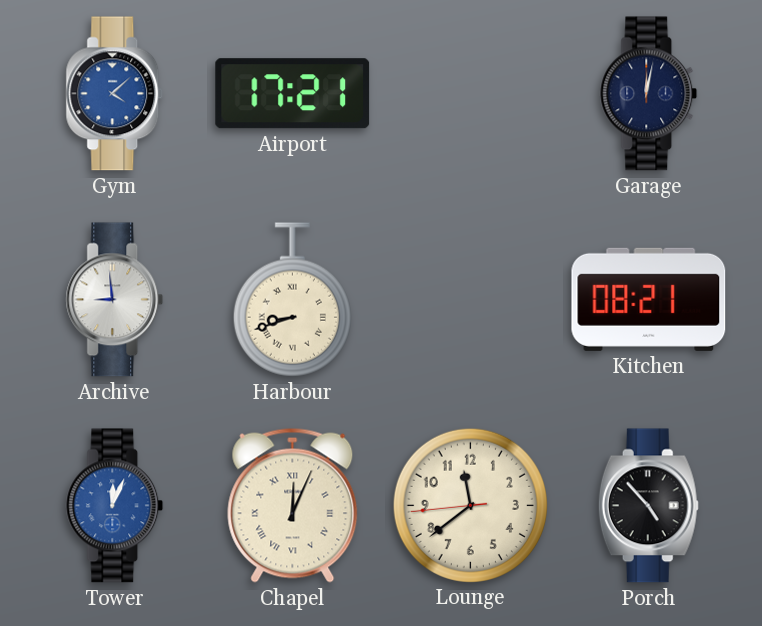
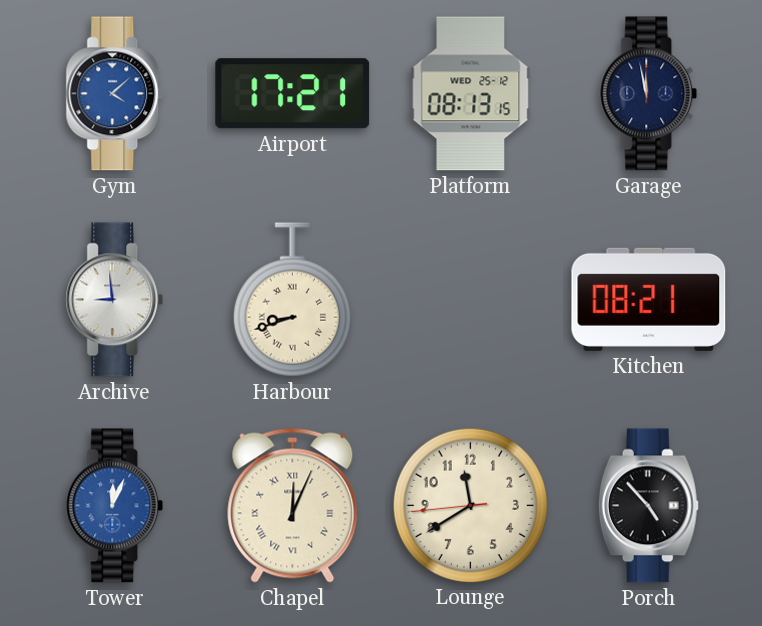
Platform: none -> 08:13 (471, 94)
Garage: 12:02 -> 11:58 (649, 94)
Lounge: 11:38 -> 11:39 (470, 505)
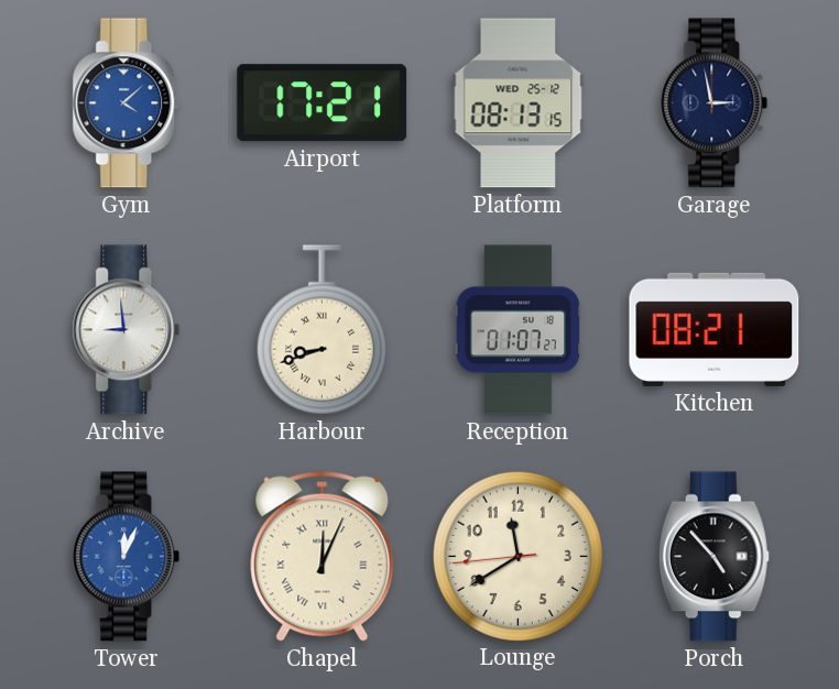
Garage: 11:58 -> 2:58 (715, 103)
Reception: none -> 01:07 (519, 330)
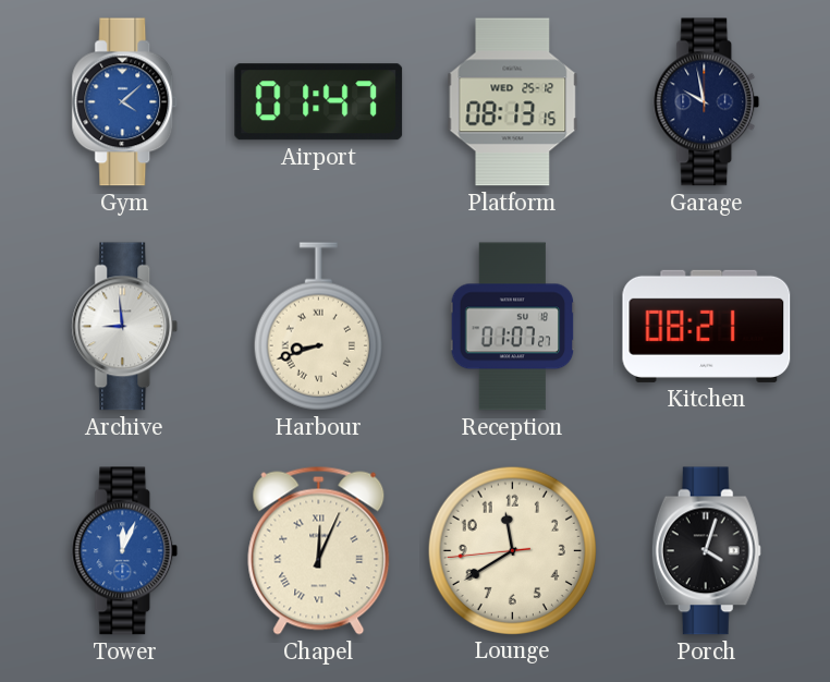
Airport: 17:21 -> 01:47 (319, 102)
Garage: 2:58 -> 9:58 (707, 102)
Porch: 4:53 -> 4:03 (706, 551)
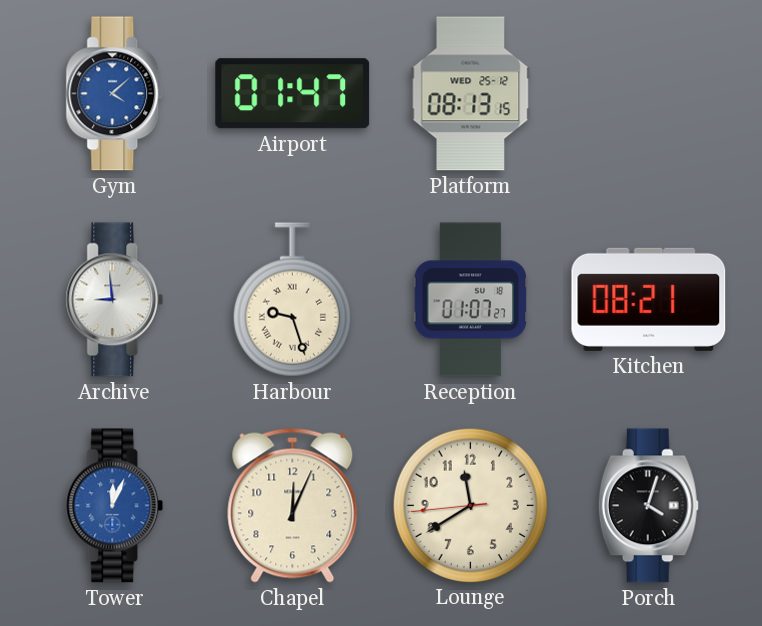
Garage: 9:58 -> none (707, 102)
Harbour: 8:42 -> 9:27 (292, 300)
Chapel numerals: Roman -> Arabic (293, 505)
